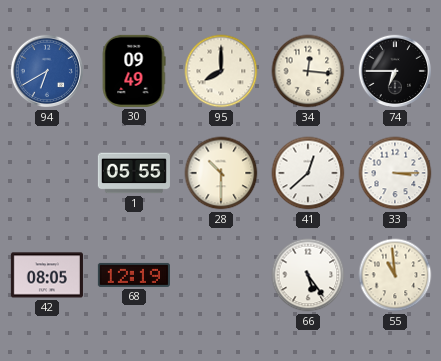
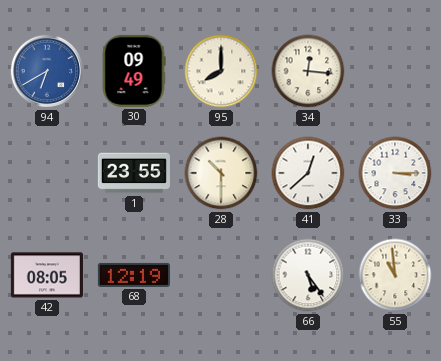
74: 6:45 -> none (395, 71)
1: 05:55 -> 23:55 (134, 173)
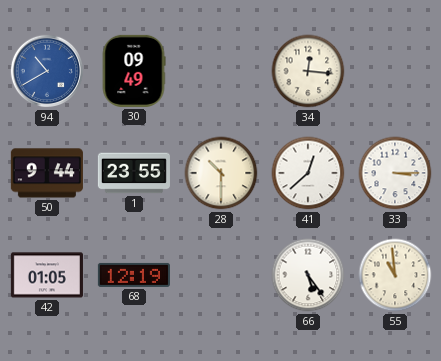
94: 6:40 -> 10:40 (47, 71)
95: 8:00 -> none (221, 71)
50: none -> 9:44 (47, 173)
42: 08:05 -> 01:05 (47, 275)
